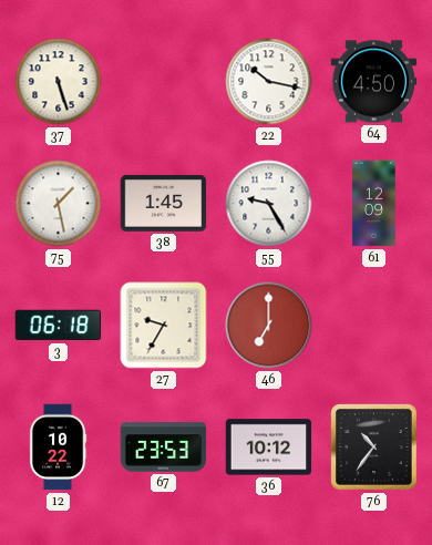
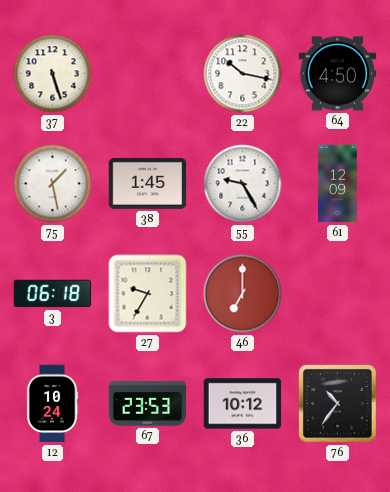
12: 10:22 -> 10:24 (52, 404)
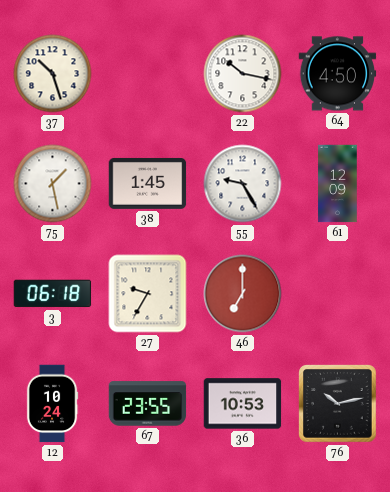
37: 5:27 -> 10:27 (53, 74)
67: 23:53 -> 23:55 (148, 404)
36: 10:12 -> 10:53 (243, 404)
76: 10:36 -> 10:13 (338, 404)
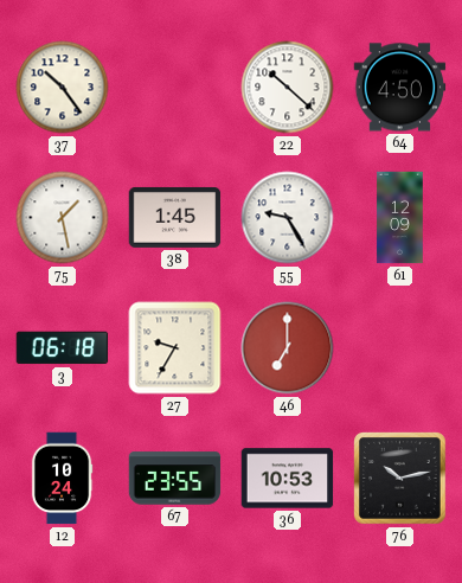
37: 10:27 -> 10:24 (63, 88)
22: 10:17 -> 10:22 (288, 88)
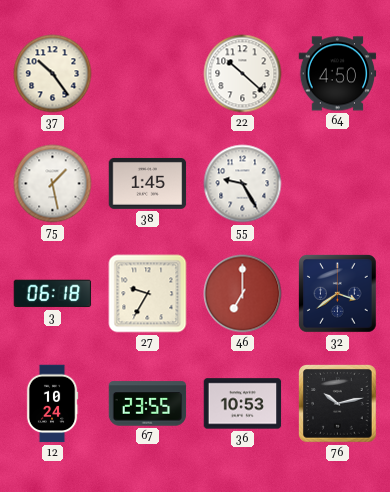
61: 12:09 -> none (400, 218)
32: none -> 3:39 (338, 294)
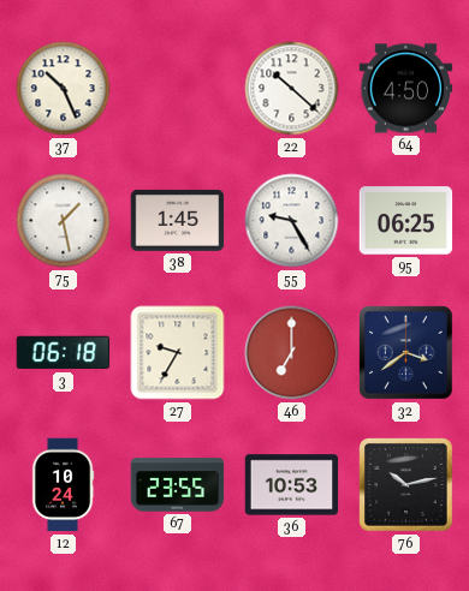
37: 10:24 -> 10:26 (64, 89)
95: none -> 06:25 (406, 221)
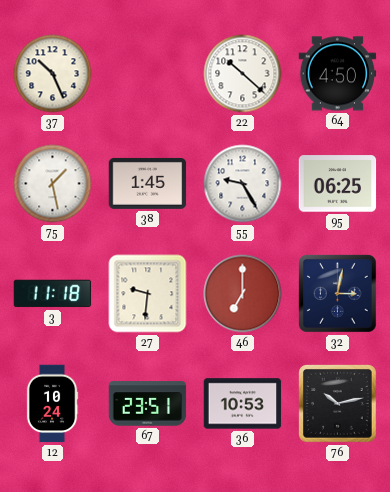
3: 06:18 -> 11:18 (53, 294)
27: 9:35 -> 9:31 (148, 294)
32: 3:39 -> 3:02 (338, 294)
67: 23:55 -> 23:51 (148, 404)
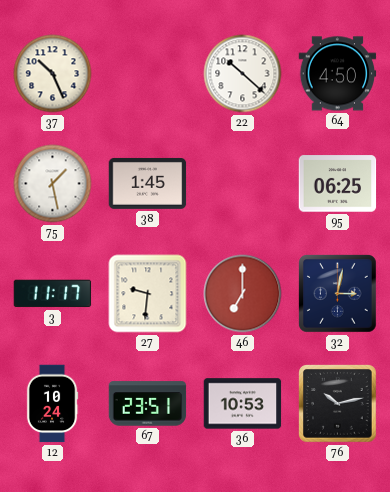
55: 9:25 -> none (243, 184)
3: 11:18 -> 11:17 (53, 294)
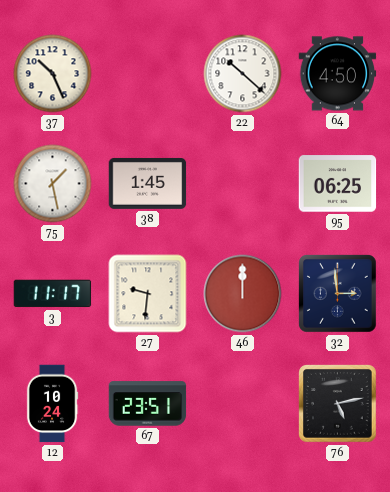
46: 7:00 -> 12:00 (243, 294)
32: 3:02 -> 2:59 (338, 294)
36: 10:53 -> none (243, 404)
76: 10:13 -> 5:13 (338, 404)
